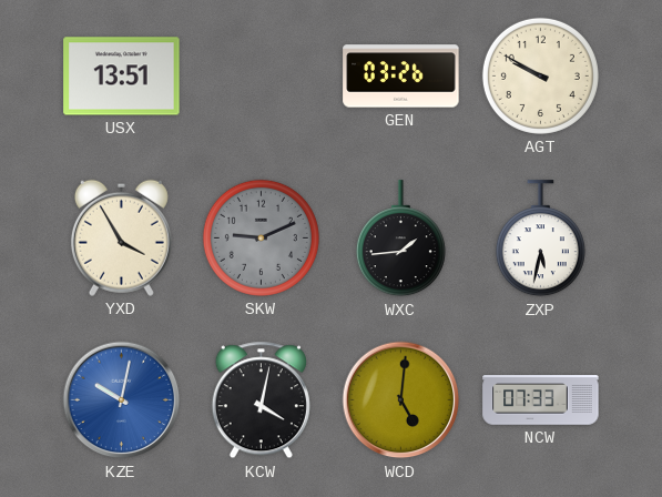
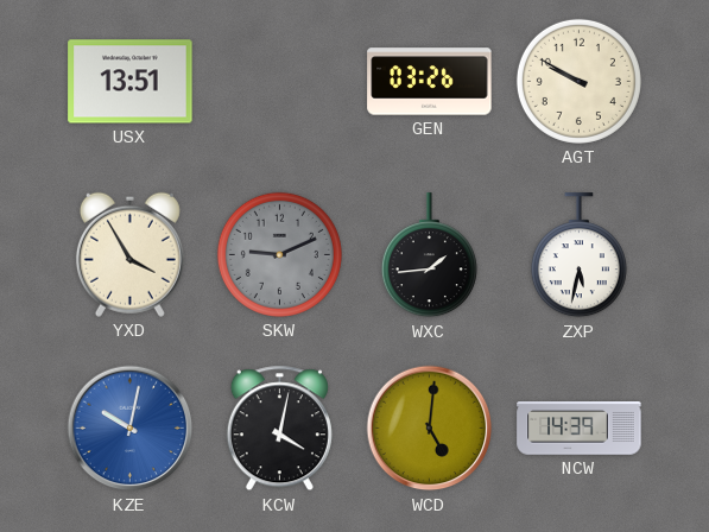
NCW: 07:33 -> 14:39 (580, 429)
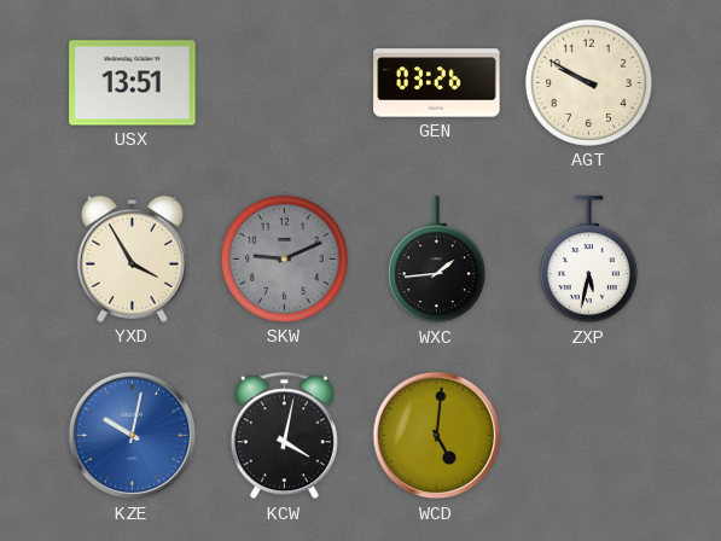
NCW: 14:39 -> none (580, 429)
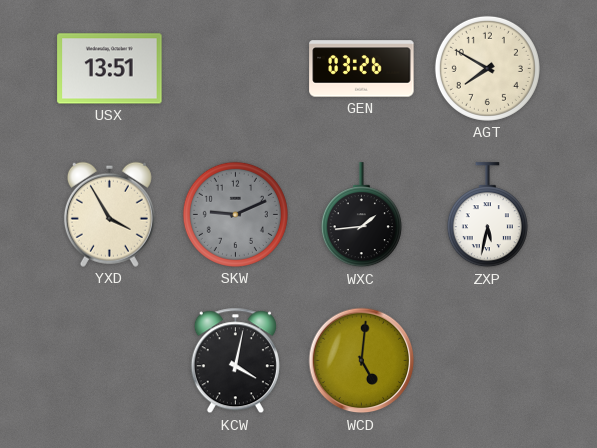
AGT: 9:50 -> 7:50 (487, 68)
KZE: 10:02 -> none (133, 436)
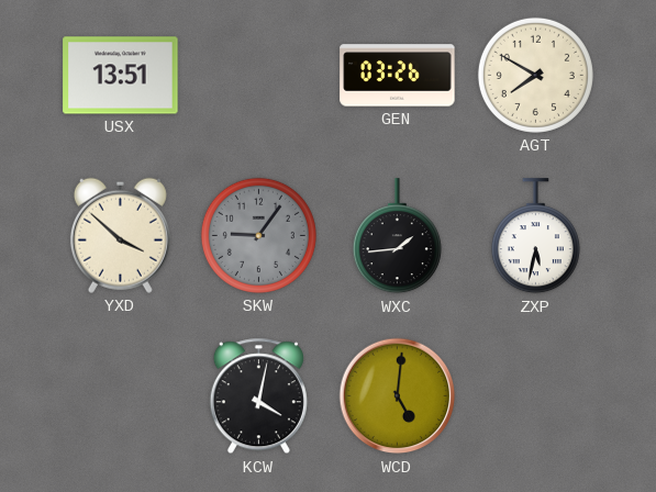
YXD: 3:55 -> 3:52 (120, 235)
SKW: 9:11 -> 9:06 (258, 235)
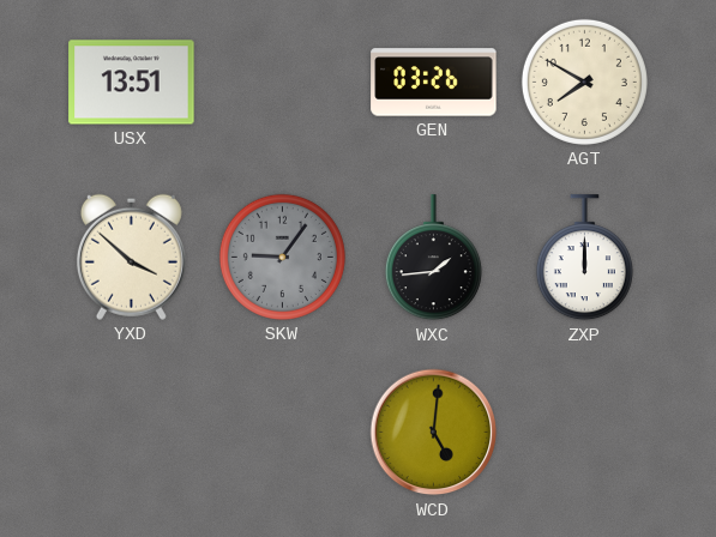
ZXP: 5:32 -> 12:00 (584, 258)
KCW: 4:02 -> none (258, 396)
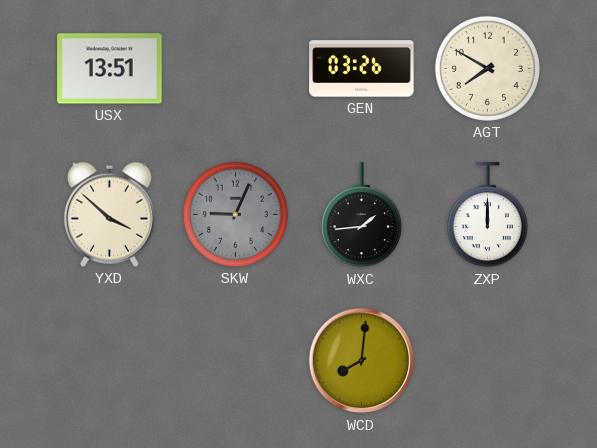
SKW: 9:06 -> 9:04 (235, 214)
WCD: 5:01 -> 8:01 (362, 361)
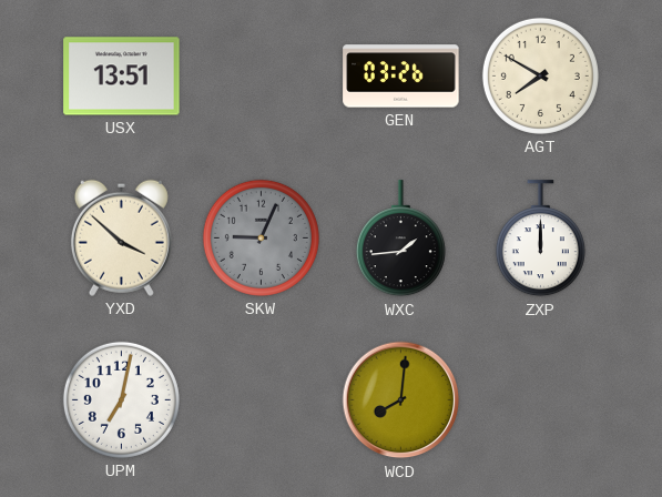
UPM: none -> 7:02 (121, 399)
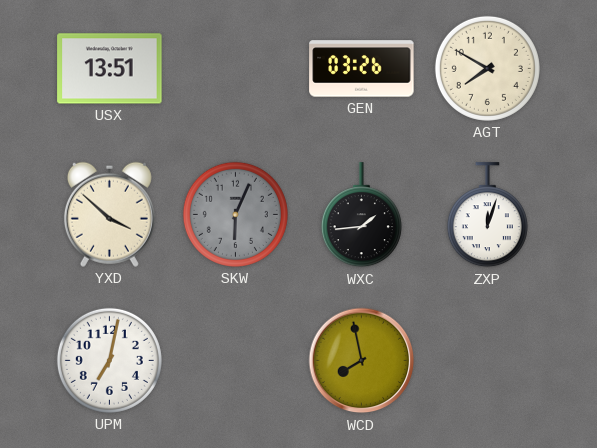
SKW: 9:04 -> 6:04 (235, 214)
ZXP: 12:00 -> 12:03 (487, 215)
WCD: 8:01 -> 7:58 (362, 361)
